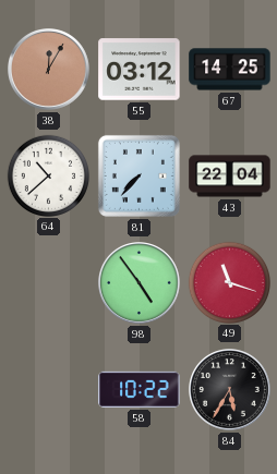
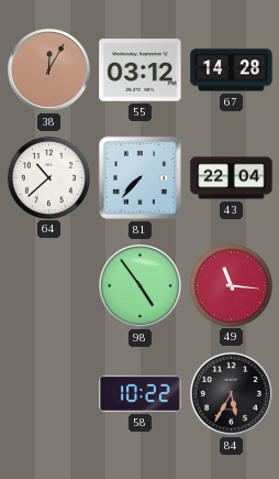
67: 14:25 -> 14:28 (232, 70)
49: 11:18 -> 11:16 (231, 285)
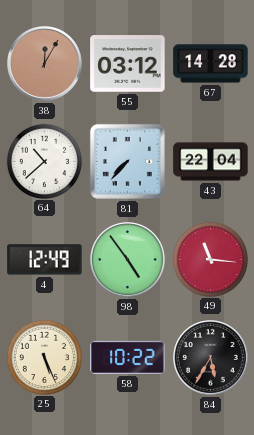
4: none -> 12:49 (45, 260)
25: none -> 5:26 (44, 357)
